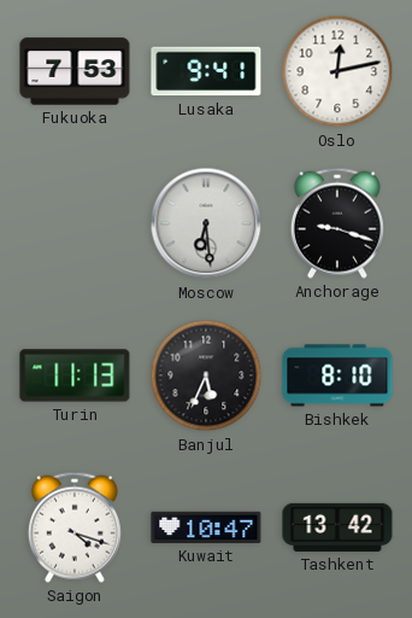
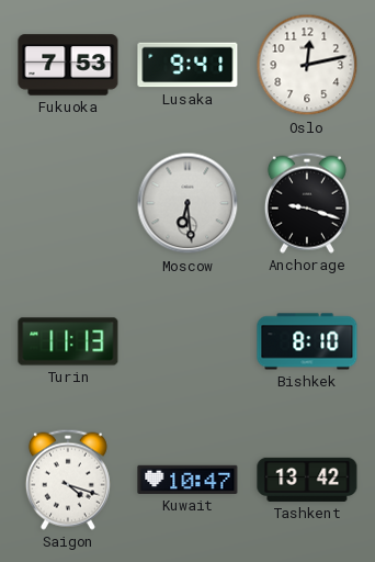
Banjul: 5:34 -> none (206, 375)
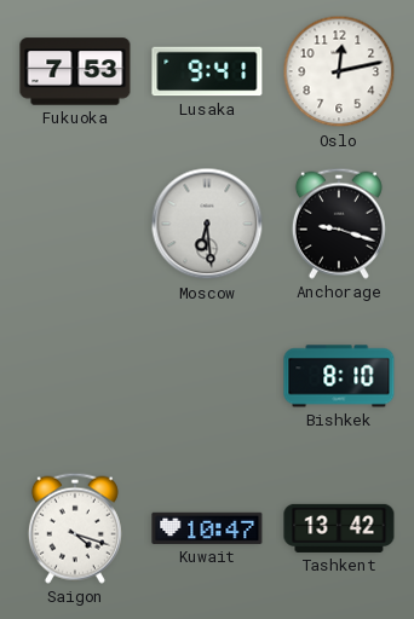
Turin: 11:13 -> none (68, 341)
